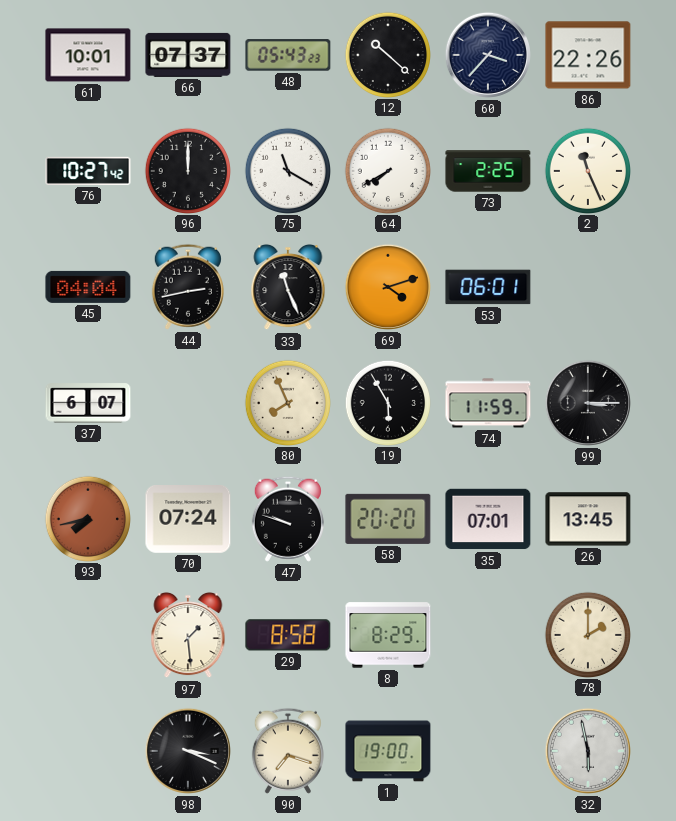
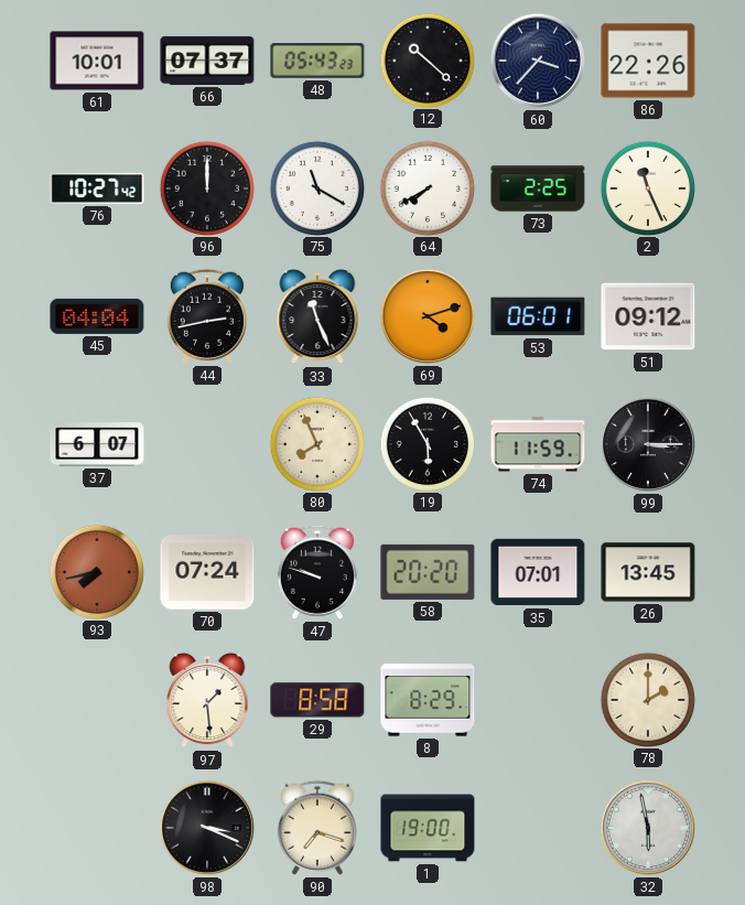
51: none -> 09:12 (648, 316)
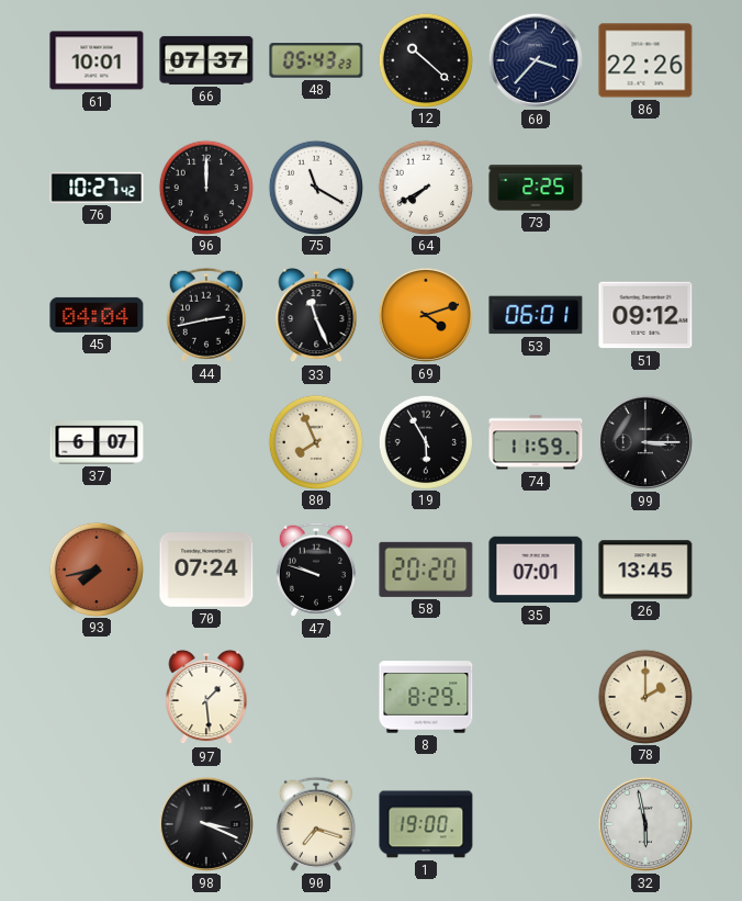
2: 11:26 -> none (647, 187)
29: 8:58 -> none (317, 700)
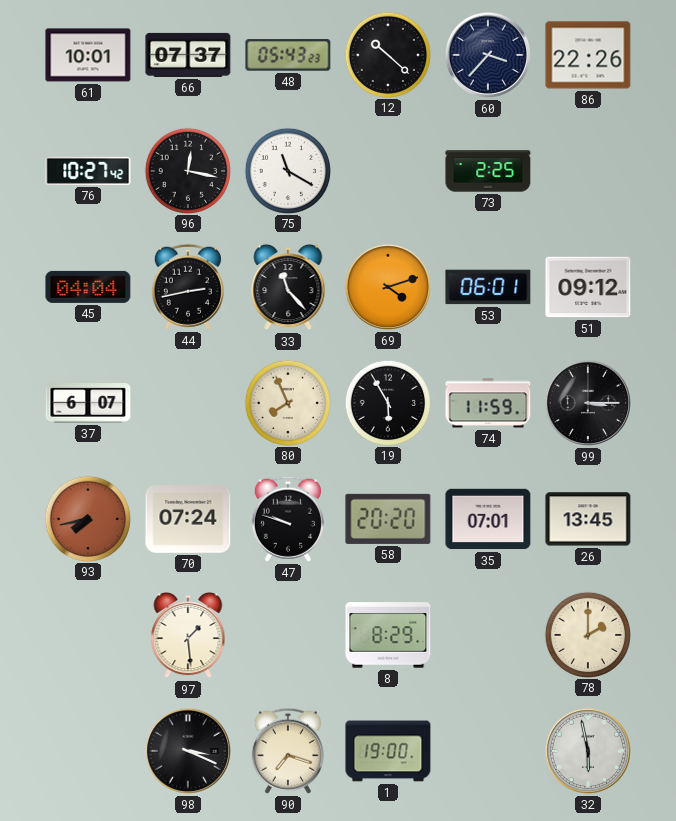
96: 12:00 -> 12:17 (187, 170)
64: 7:40 -> none (425, 187)
33: 11:26 -> 11:23 (288, 287)
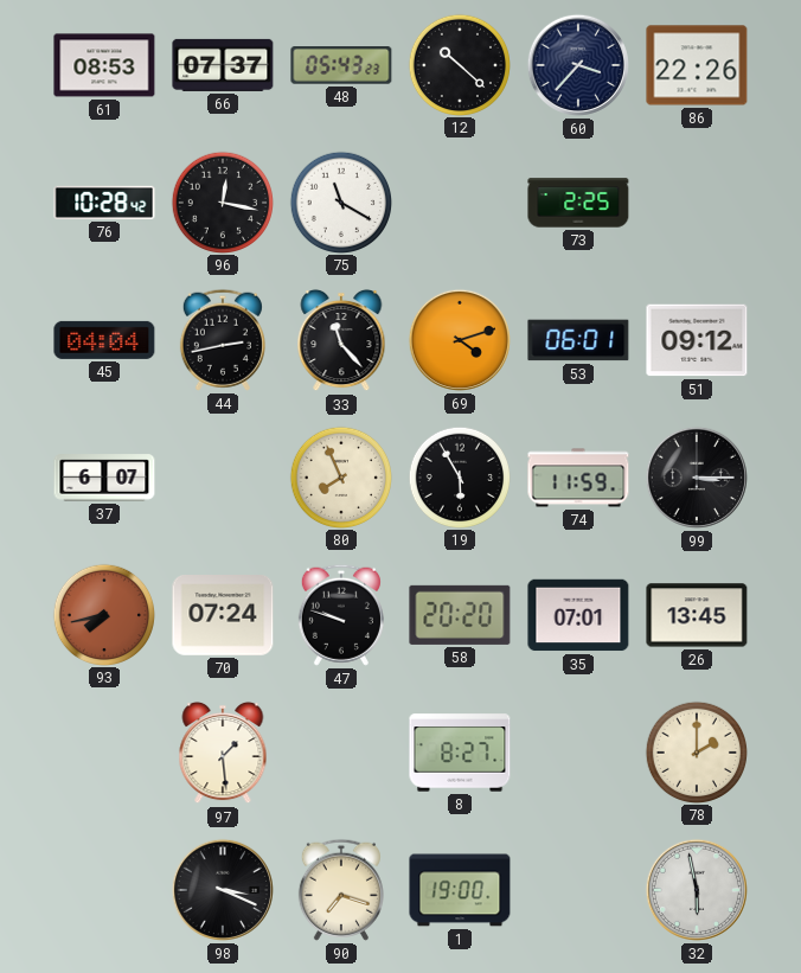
61: 10:01 -> 08:53 (104, 65)
76: 10:27 -> 10:28 (104, 203)
8: 8:29 -> 8:27 (460, 753)
